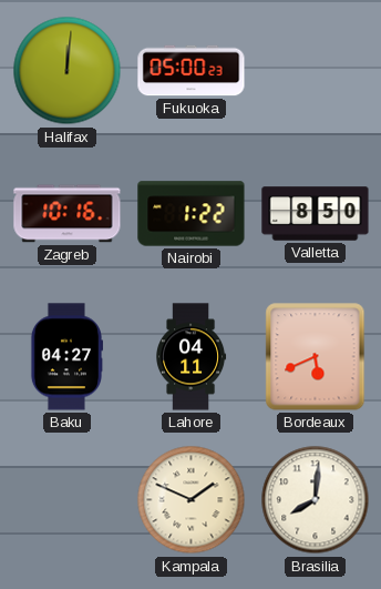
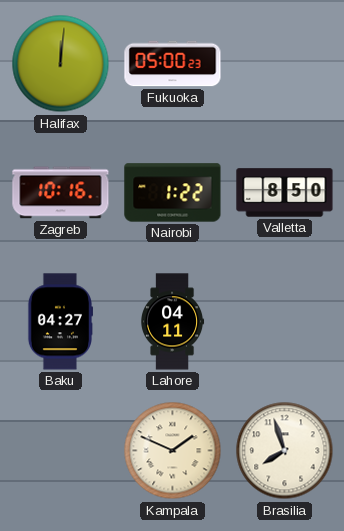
Bordeaux: 5:41 -> none (316, 357)
Brasilia: 8:01 -> 7:57 (285, 451)
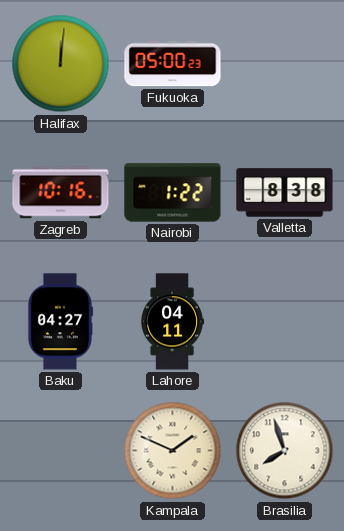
Valletta: 8:50 -> 8:38 (285, 193)
